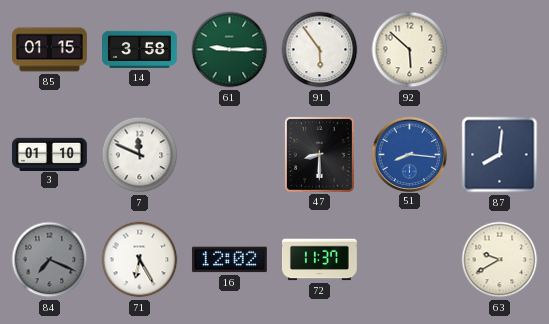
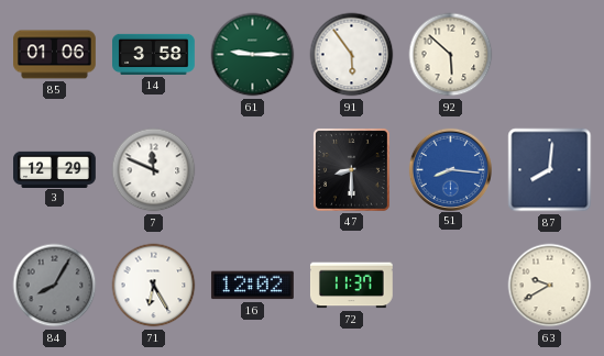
85: 01:15 -> 01:06 (55, 55)
3: 01:10 -> 12:29 (55, 169)
84: 7:19 -> 8:05 (55, 286)
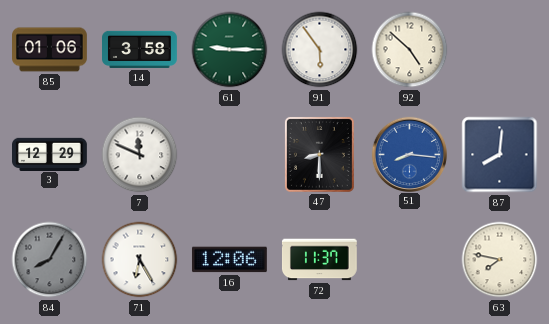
92: 5:52 -> 4:52 (410, 50)
16: 12:02 -> 12:06 (229, 260)
63: 9:40 -> 7:47 (500, 260)
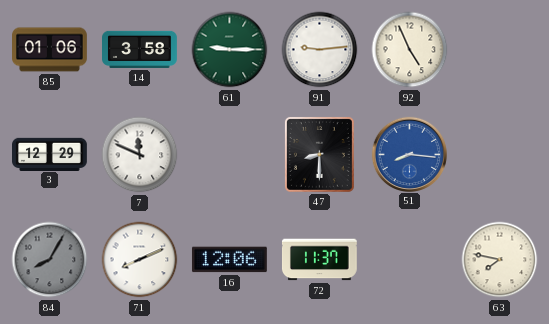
91: 5:54 -> 9:14 (320, 50)
92: 4:52 -> 4:56 (410, 50)
87: 8:01 -> none (500, 155)
71: 6:25 -> 8:11 (140, 260)
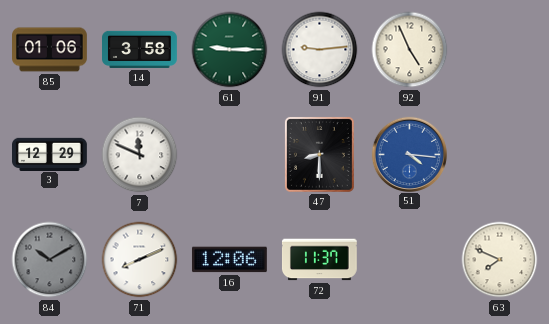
51: 8:16 -> 4:16 (409, 154)
84: 8:05 -> 10:10 (50, 260)
63: 7:47 -> 7:49 (500, 260)
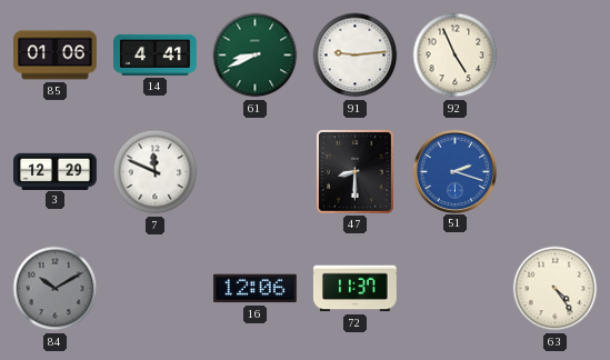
14: 3:58 -> 4:41 (156, 54)
61: 9:15 -> 8:41 (256, 56)
51: 4:16 -> 2:18 (454, 171)
71: 8:11 -> none (140, 260)
63: 7:49 -> 4:24 (556, 289)
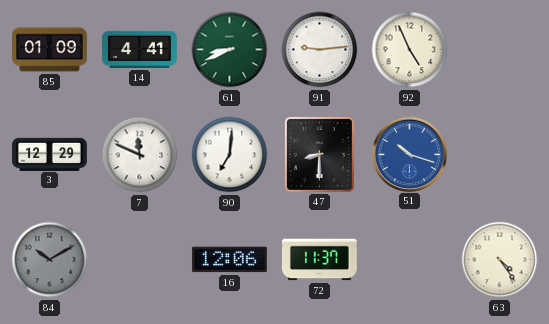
85: 01:06 -> 01:09 (50, 50)
90: none -> 7:01 (230, 155)
51: 2:18 -> 10:18 (409, 154)
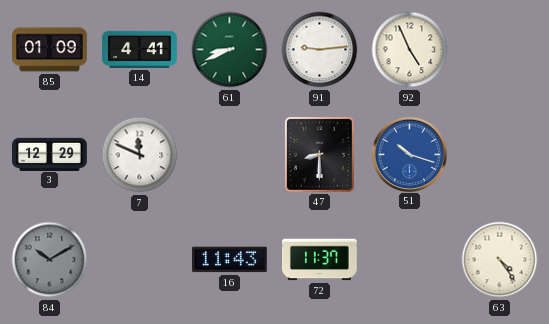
90: 7:01 -> none (230, 155)
16: 12:06 -> 11:43 (229, 260)
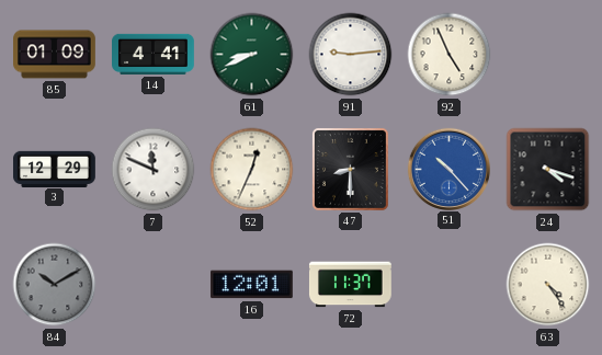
52: none -> 12:34 (252, 170)
51: 10:18 -> 10:23 (448, 169)
24: none -> 4:18 (548, 170)
16: 11:43 -> 12:01 (251, 285)
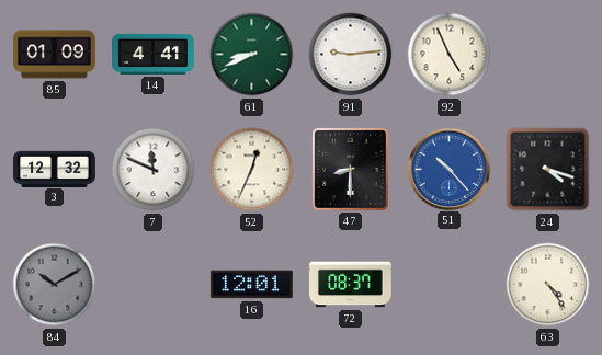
3: 12:29 -> 12:32 (55, 169)
72: 11:37 -> 08:37 (350, 285)
